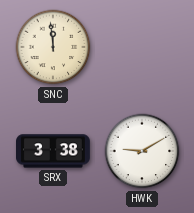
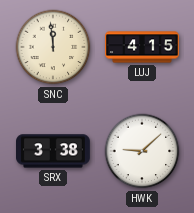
LUJ: none -> 4:15 (143, 47)
HWK: 9:10 -> 9:08 (142, 151)
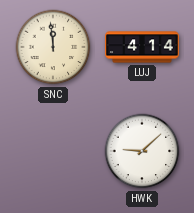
LUJ: 4:15 -> 4:14 (143, 47)
SRX: 3:38 -> none (54, 151)
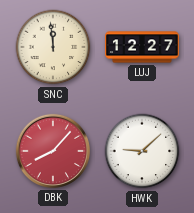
LUJ: 4:14 -> 12:27 (143, 47)
DBK: none -> 8:07 (53, 151)
